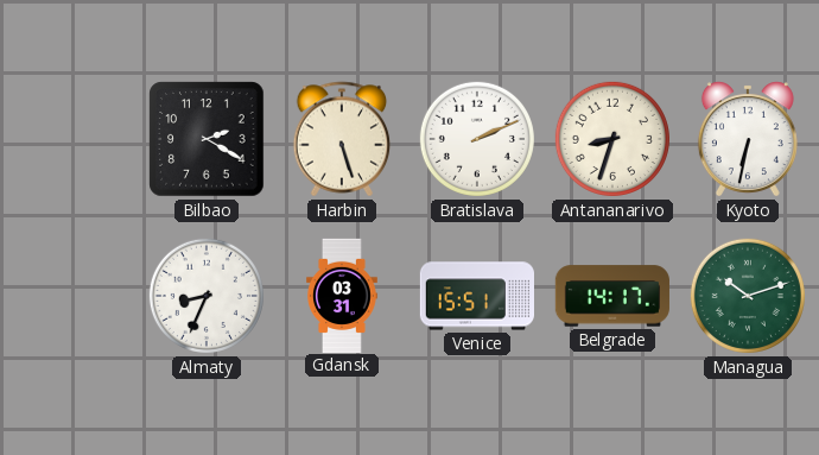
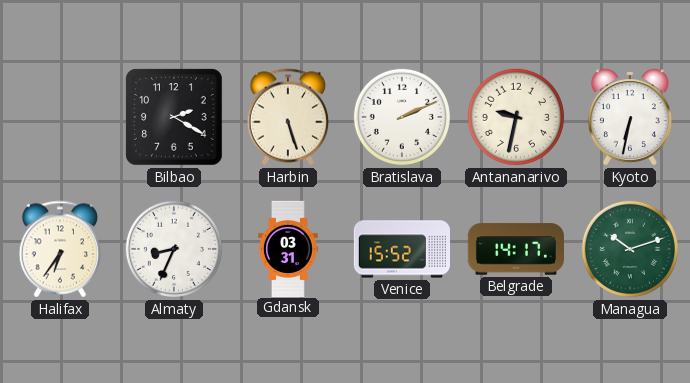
Antananarivo: 8:33 -> 9:32 (516, 117)
Halifax: none -> 6:36 (60, 249)
Venice: 15:51 -> 15:52 (401, 249)
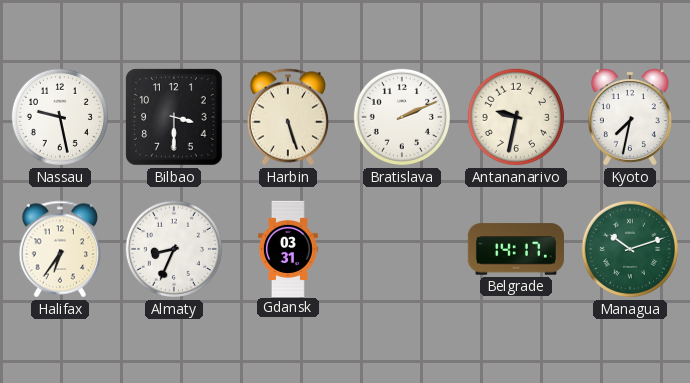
Nassau: none -> 9:28 (60, 117)
Bilbao: 2:20 -> 3:30 (174, 117)
Kyoto: 6:32 -> 7:32 (630, 117)
Venice: 15:52 -> none (401, 249)
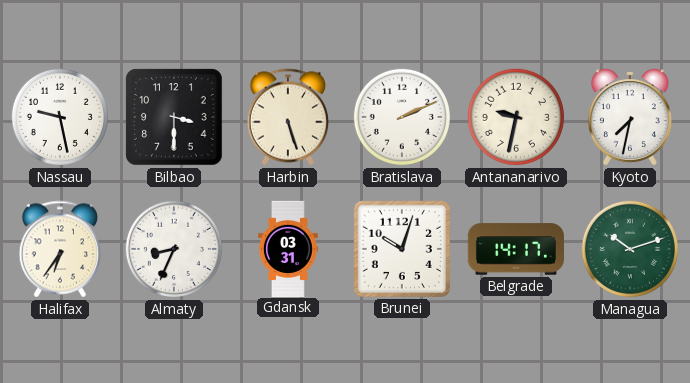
Brunei: none -> 10:03 (402, 249)
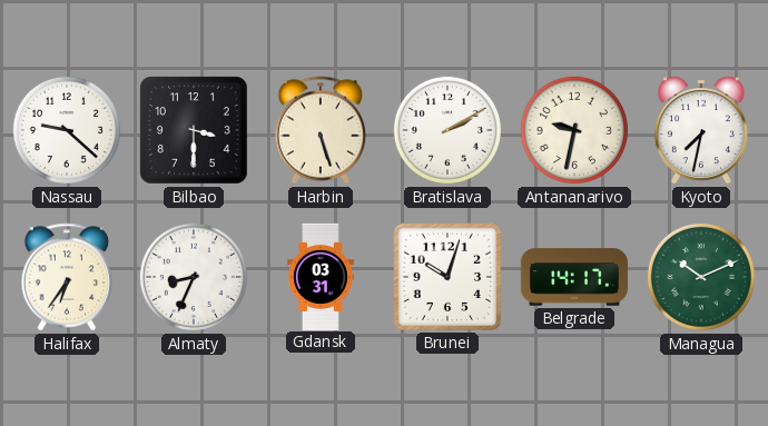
Nassau: 9:28 -> 9:22 (67, 130)
Bratislava: 2:11 -> 2:10 (447, 130)
Managua: 10:12 -> 10:11 (701, 277)
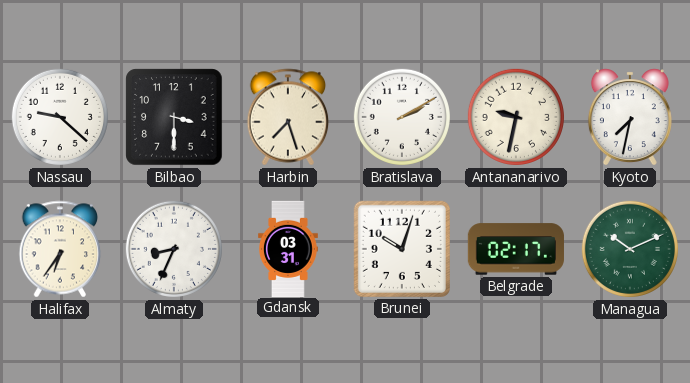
Harbin: 5:27 -> 7:27 (288, 117)
Belgrade: 14:17 -> 02:17 (516, 249)
